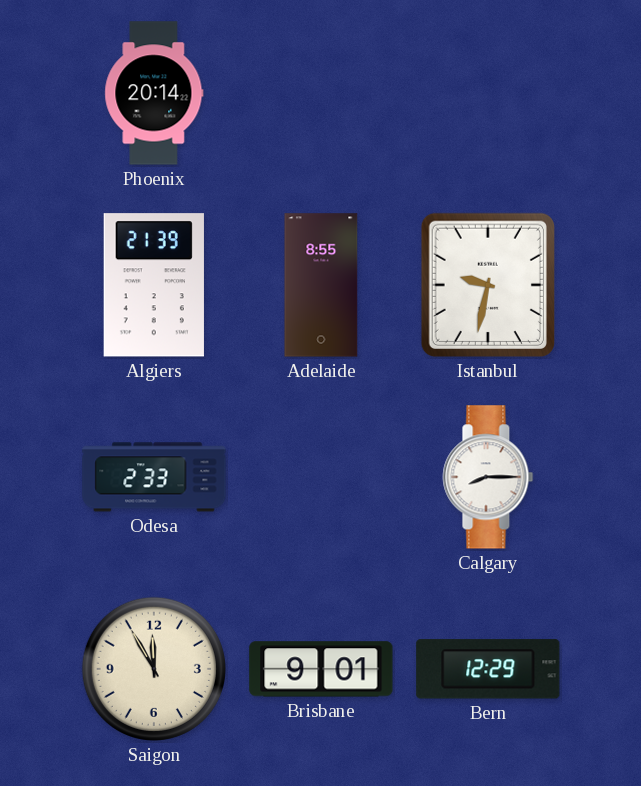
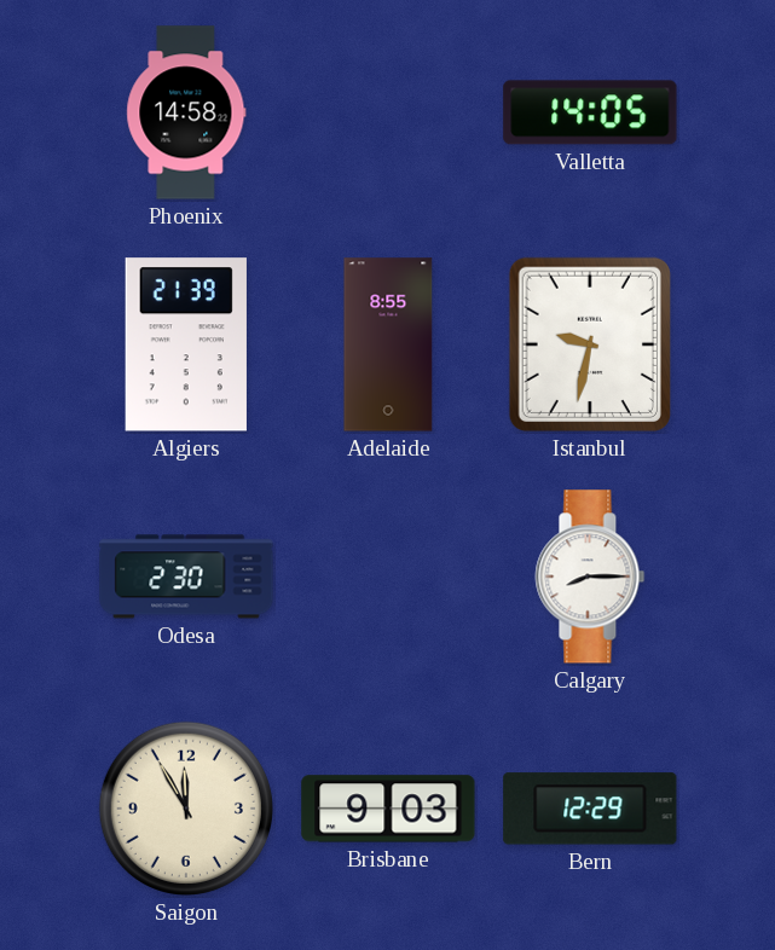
Phoenix: 20:14 -> 14:58 (186, 112)
Valletta: none -> 14:05 (590, 112)
Odesa: 2:33 -> 2:30 (186, 577)
Brisbane: 9:01 -> 9:03 (388, 809)
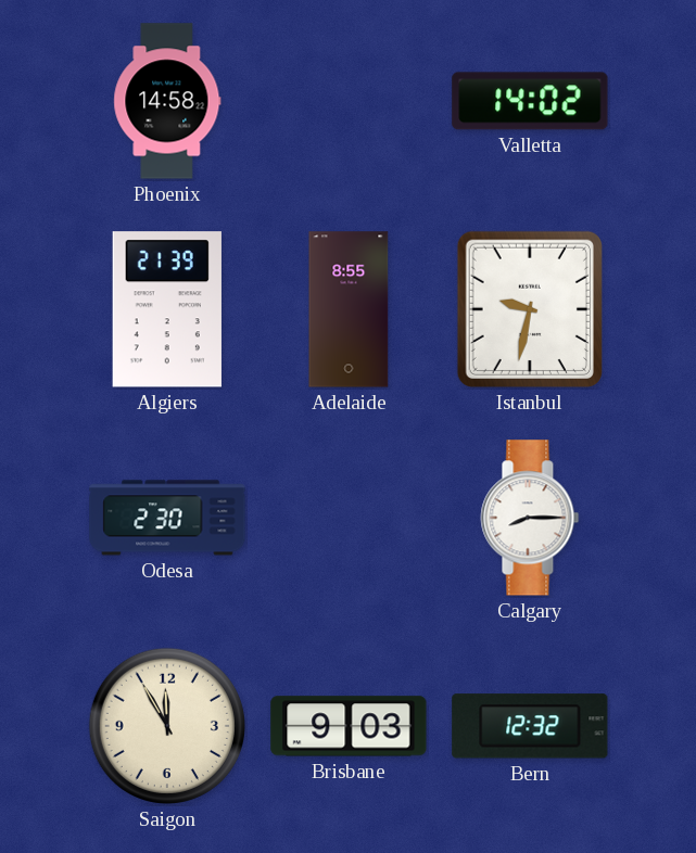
Valletta: 14:05 -> 14:02 (530, 101)
Bern: 12:29 -> 12:32 (530, 726)
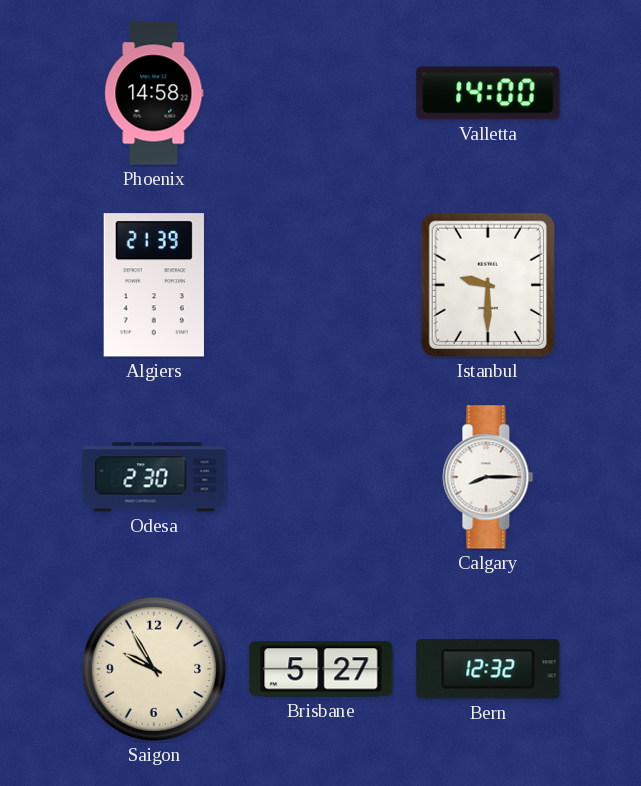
Valletta: 14:02 -> 14:00 (488, 93)
Adelaide: 8:55 -> none (349, 309)
Istanbul: 9:32 -> 9:30 (488, 285)
Saigon: 11:55 -> 9:55 (154, 669)
Brisbane: 9:03 -> 5:27 (321, 669)
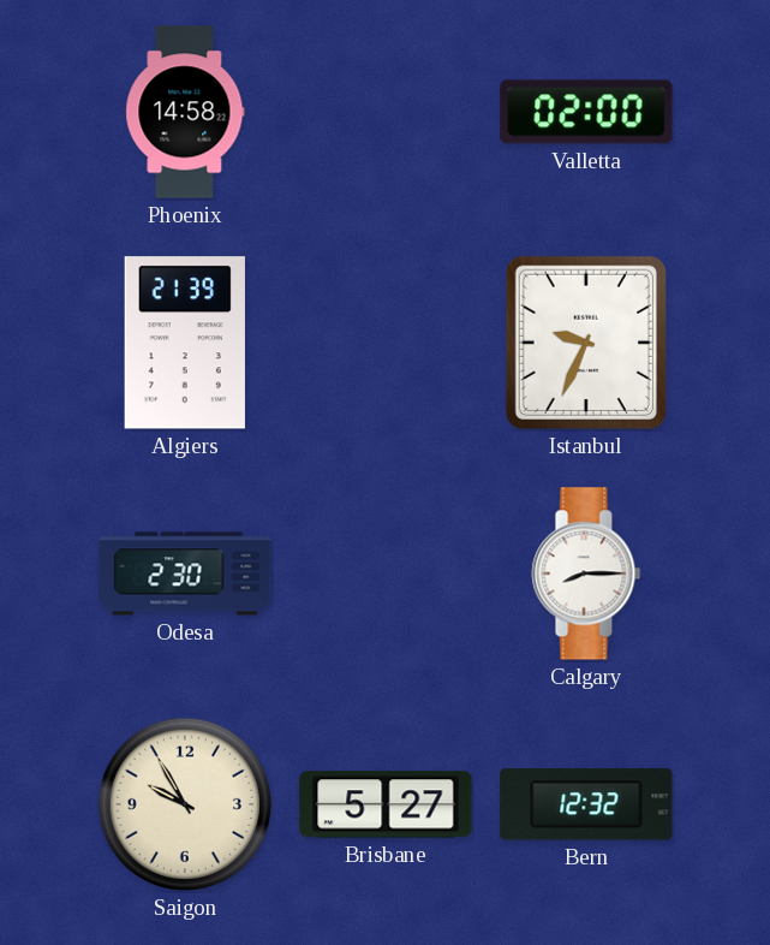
Valletta: 14:00 -> 02:00 (586, 112)
Istanbul: 9:30 -> 9:34 (586, 343)
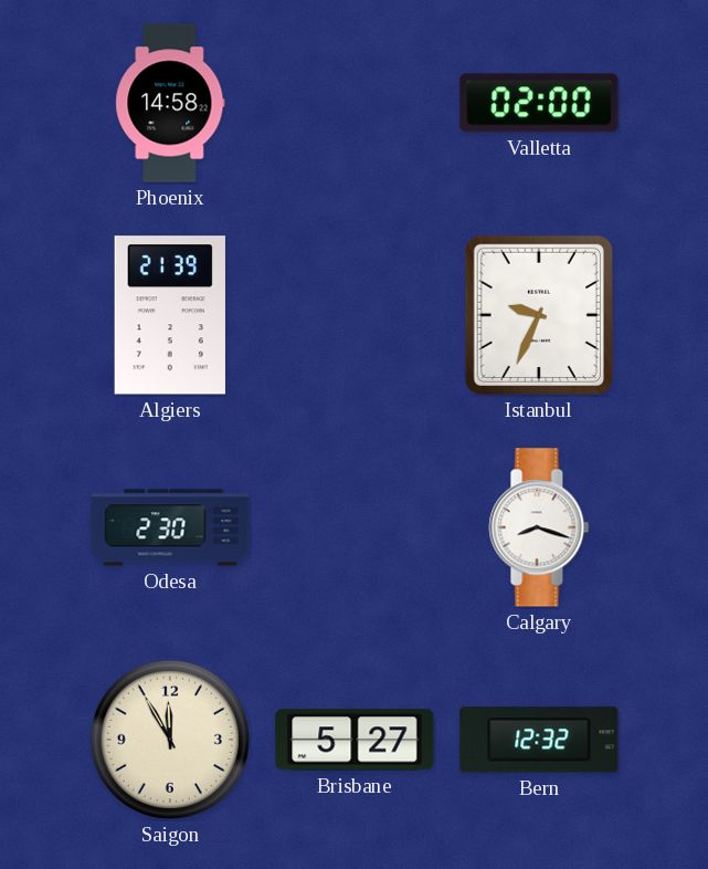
Calgary: 8:15 -> 8:18 (539, 527)
Saigon: 9:55 -> 11:55 (170, 740)
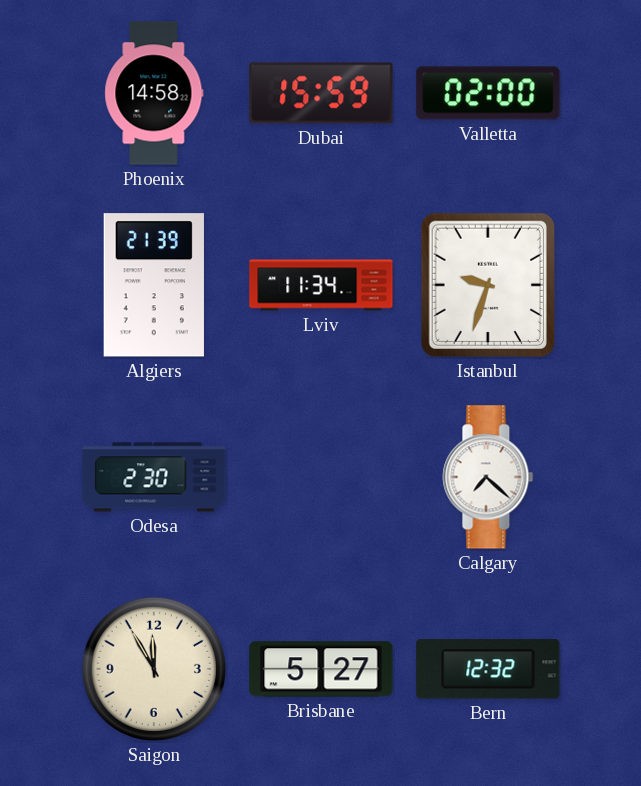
Dubai: none -> 15:59 (321, 93)
Lviv: none -> 11:34 (321, 285)
Istanbul: 9:34 -> 9:33 (488, 285)
Calgary: 8:18 -> 7:22 (488, 477)
